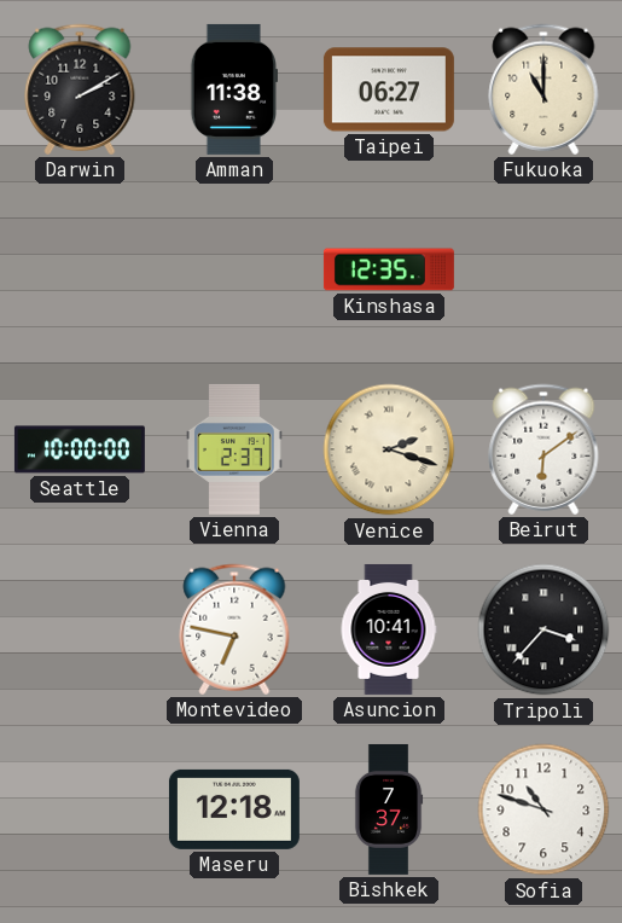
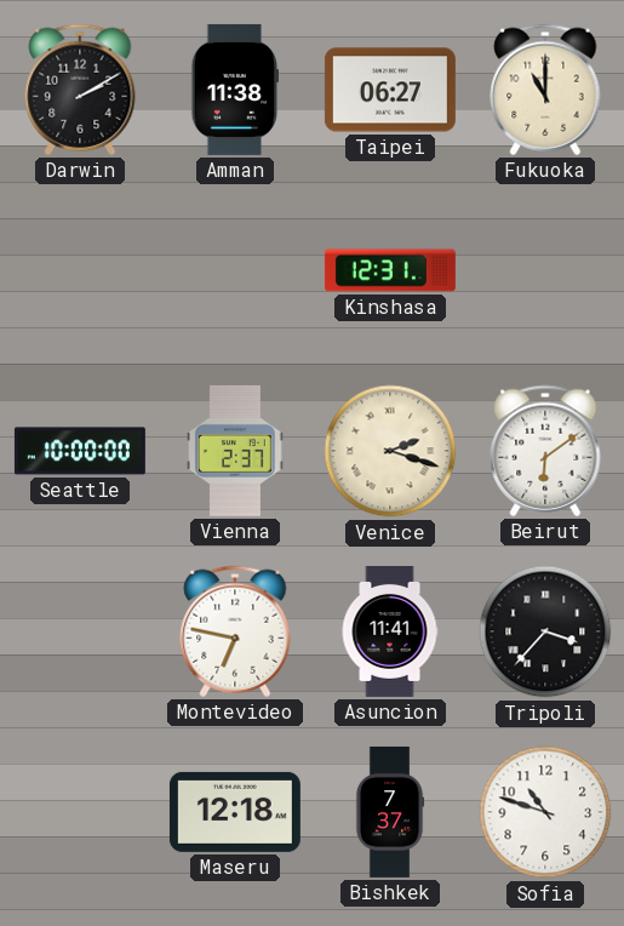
Kinshasa: 12:35 -> 12:31 (390, 270)
Asuncion: 10:41 -> 11:41 (390, 631)
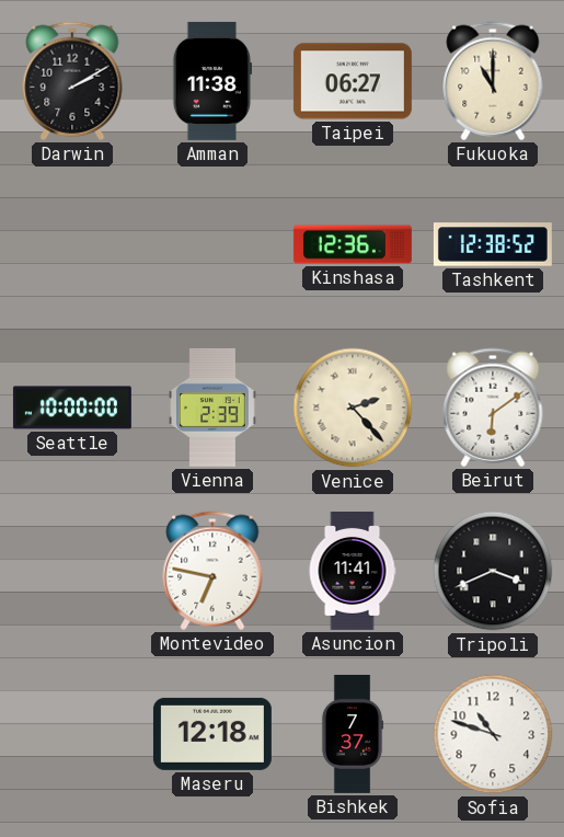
Kinshasa: 12:31 -> 12:36 (353, 244)
Tashkent: none -> 12:38 (493, 244)
Vienna: 2:37 -> 2:39 (214, 408)
Venice: 2:18 -> 2:23 (353, 408)
Tripoli: 3:37 -> 3:41 (493, 571)
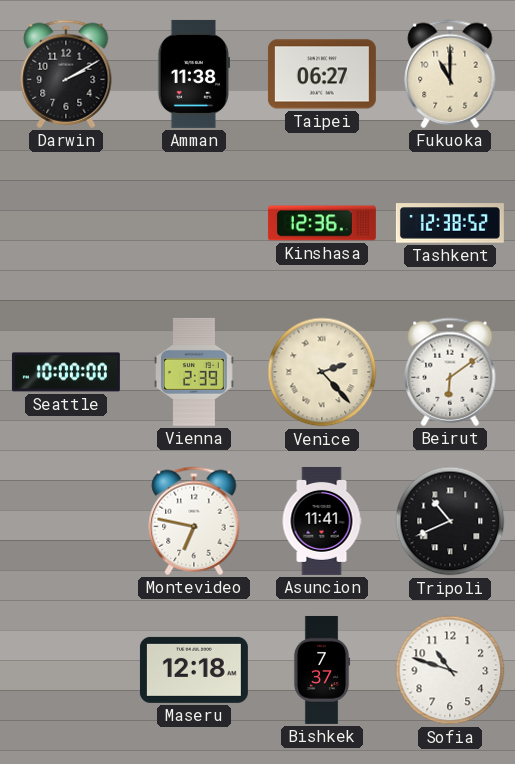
Tripoli: 3:41 -> 10:41 (450, 521)
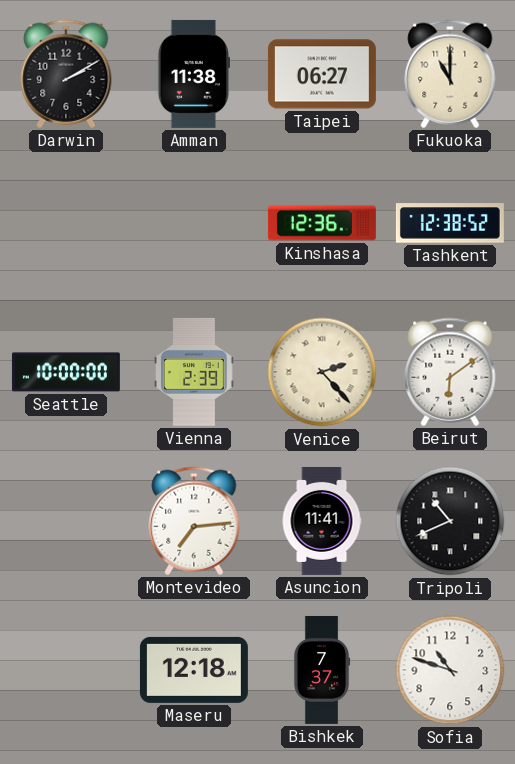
Montevideo: 6:47 -> 7:14 (194, 521)
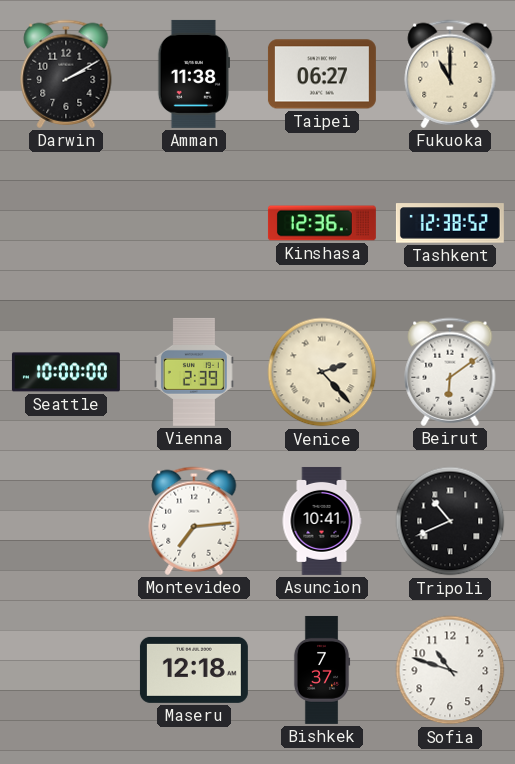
Asuncion: 11:41 -> 10:41 (322, 521)
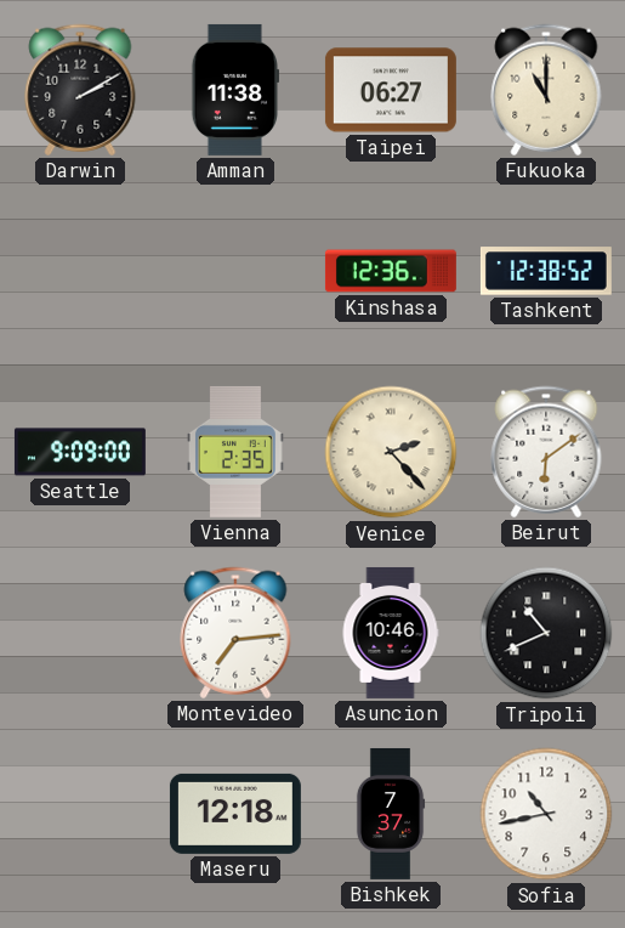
Seattle: 10:00 -> 9:09 (80, 452)
Vienna: 2:39 -> 2:35 (237, 452)
Asuncion: 10:41 -> 10:46 (391, 633)
Sofia: 10:48 -> 10:43 (546, 814)
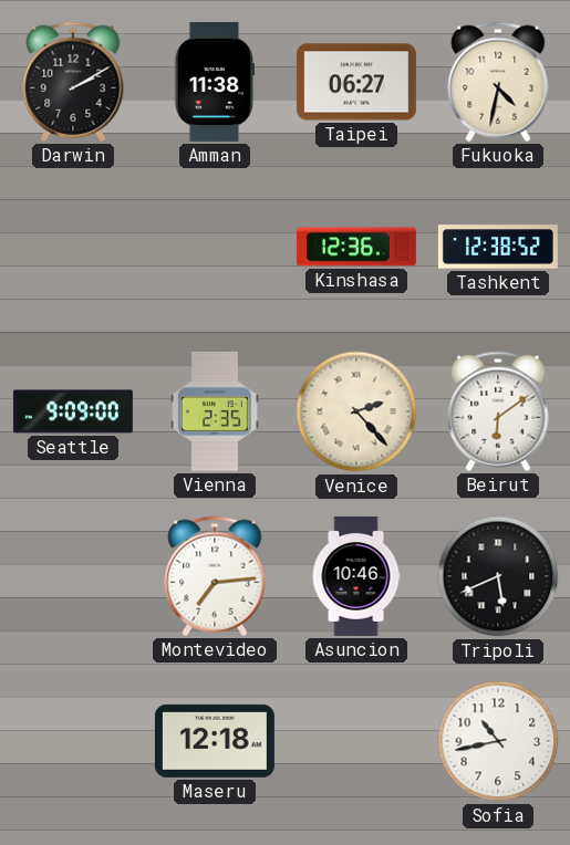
Fukuoka: 11:00 -> 4:32 (498, 82)
Tripoli: 10:41 -> 5:41 (498, 576)
Bishkek: 7:37 -> none (391, 814)
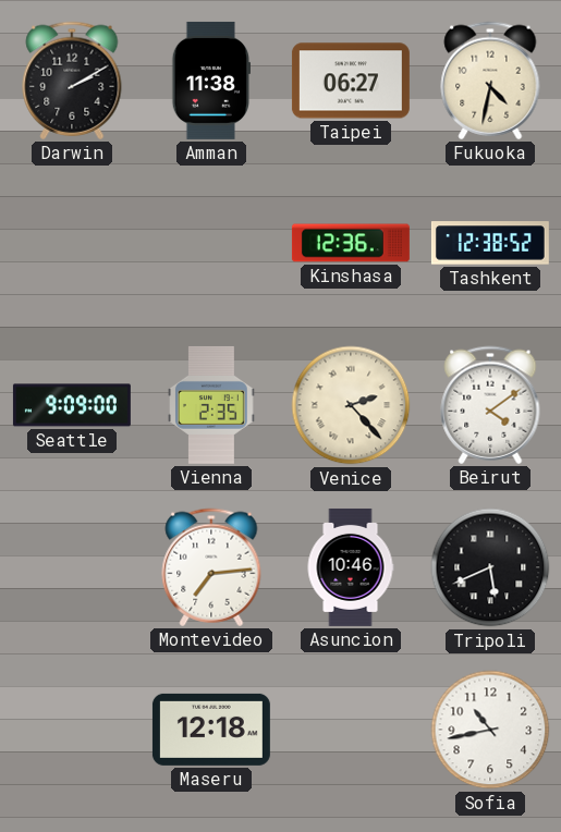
Beirut: 6:09 -> 4:09 (490, 405)
